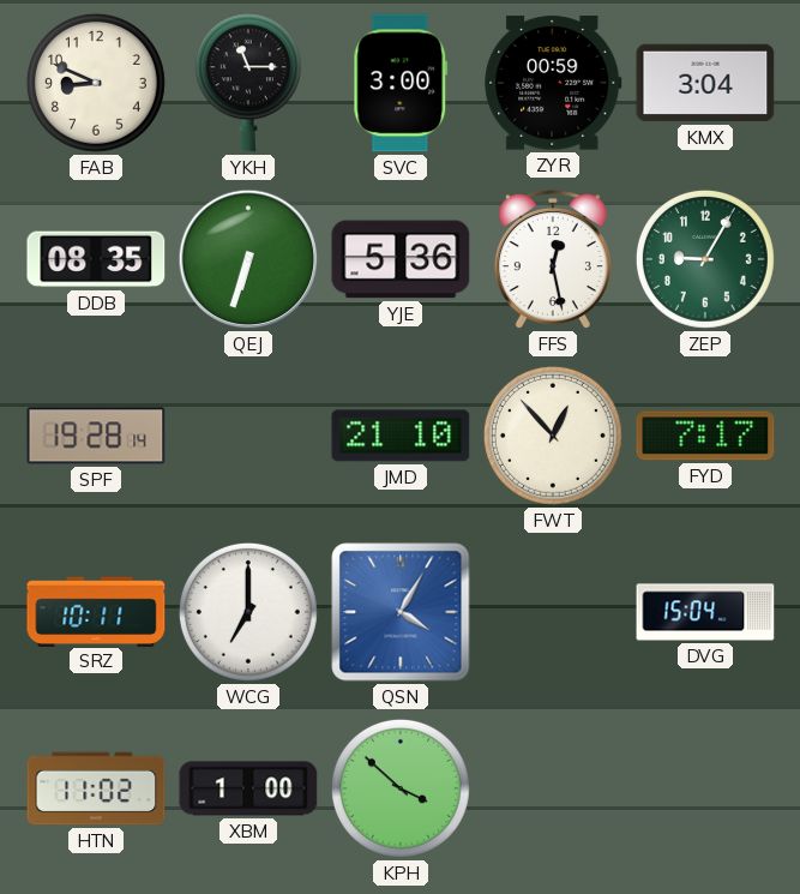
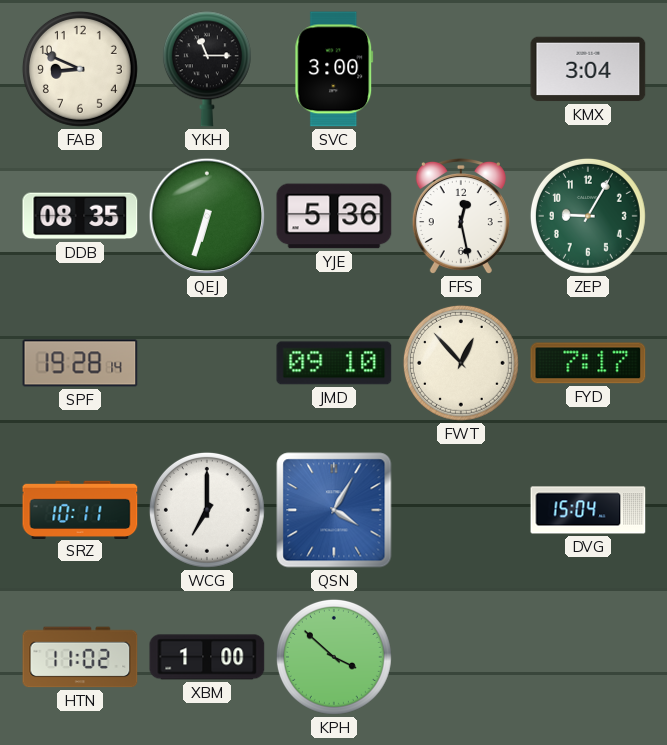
ZYR: 00:59 -> none (553, 83)
JMD: 21:10 -> 09:10 (334, 363)
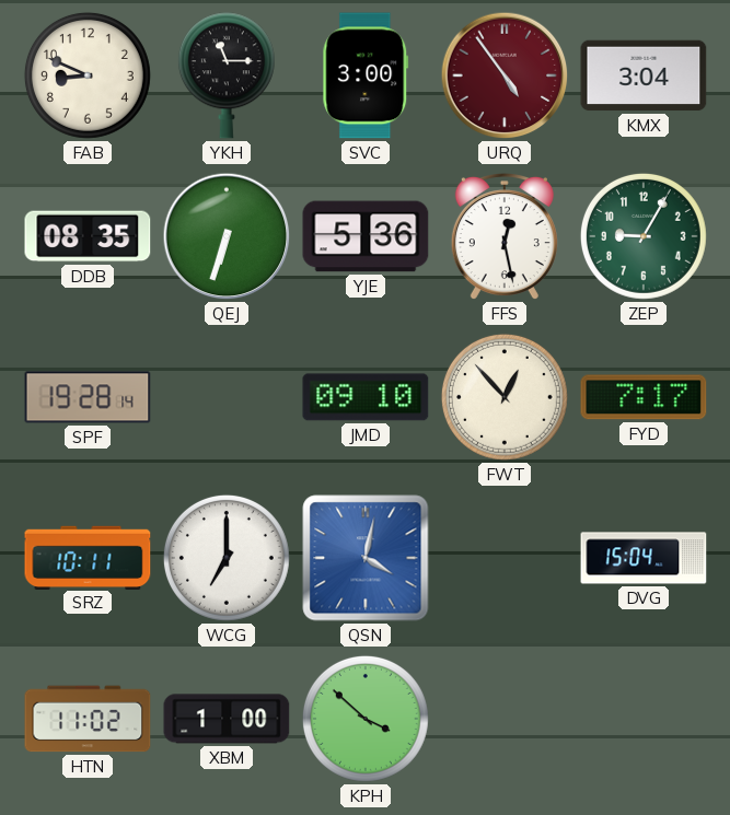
URQ: none -> 4:54 (505, 75)
QSN: 4:05 -> 4:02 (366, 558)
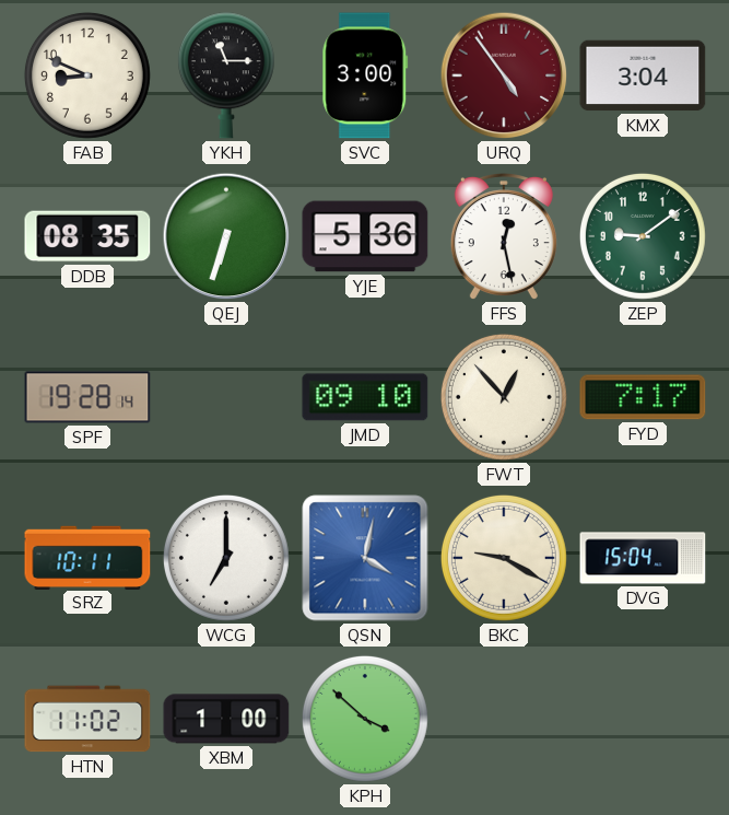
ZEP: 9:05 -> 9:09 (643, 236)
BKC: none -> 9:20 (504, 558)
